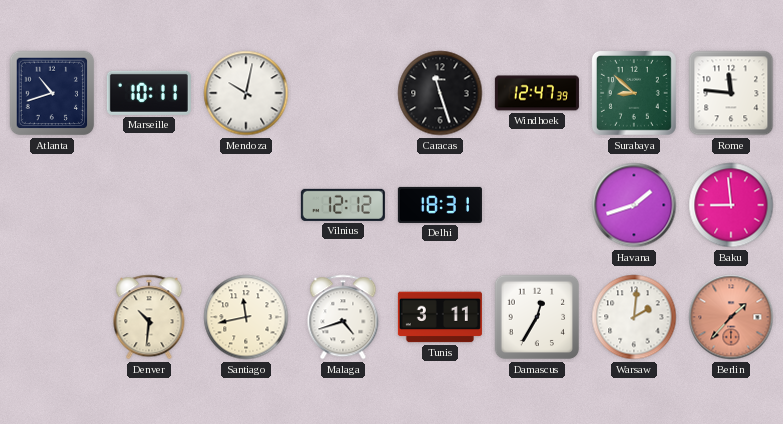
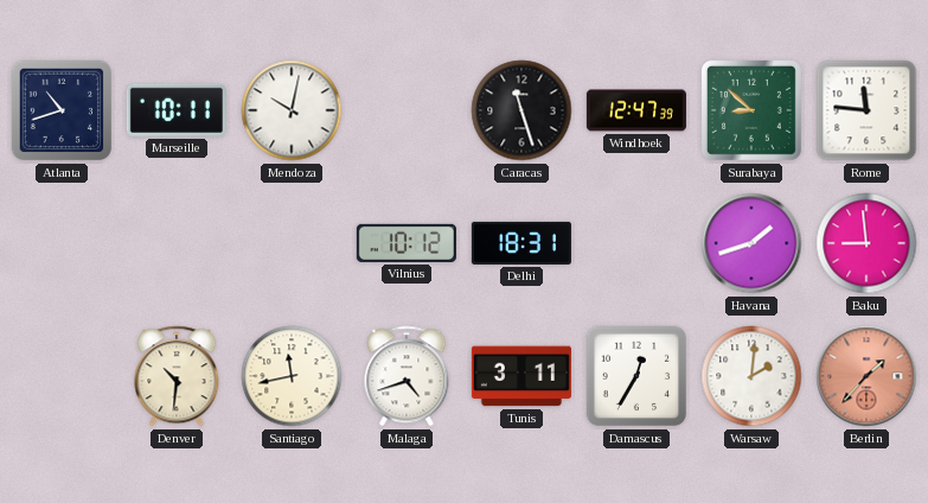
Vilnius: 12:12 -> 10:12 (407, 243)
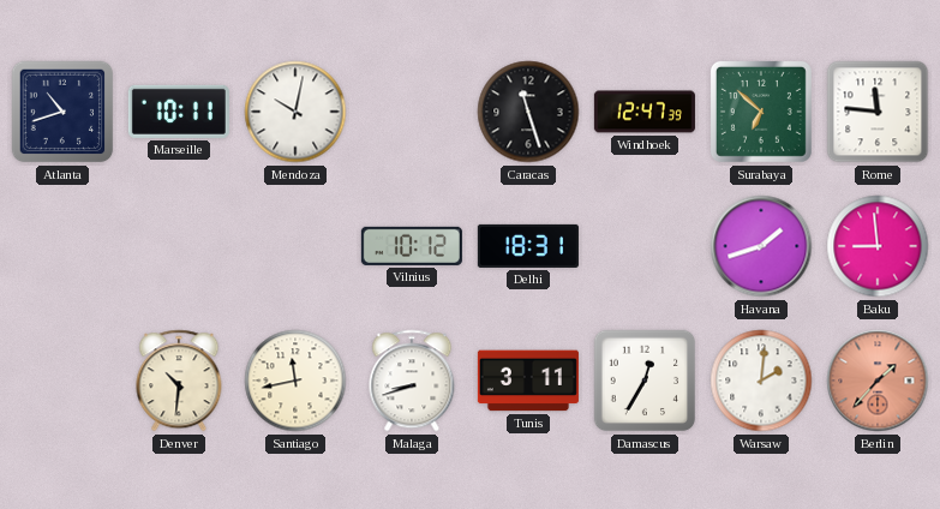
Surabaya: 8:52 -> 6:52 (761, 112)
Malaga: 4:42 -> 8:42 (412, 381)
